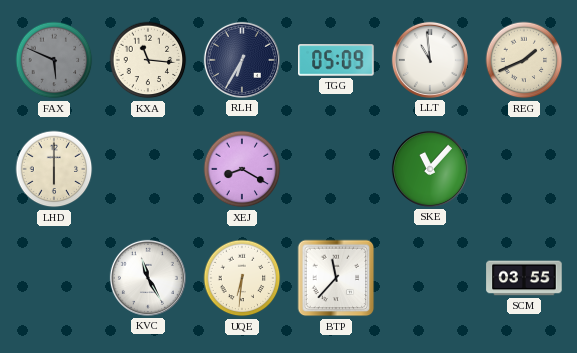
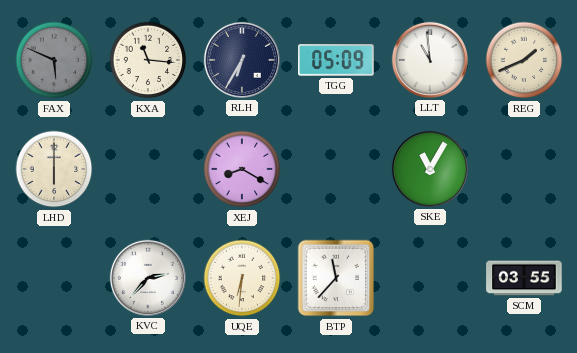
SKE: 11:07 -> 11:05 (430, 169)
KVC: 11:25 -> 2:37 (148, 278)
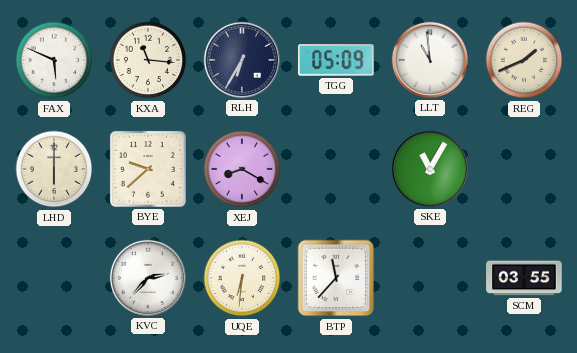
FAX dial: grey -> white (54, 60)
BYE: none -> 9:38 (148, 169)
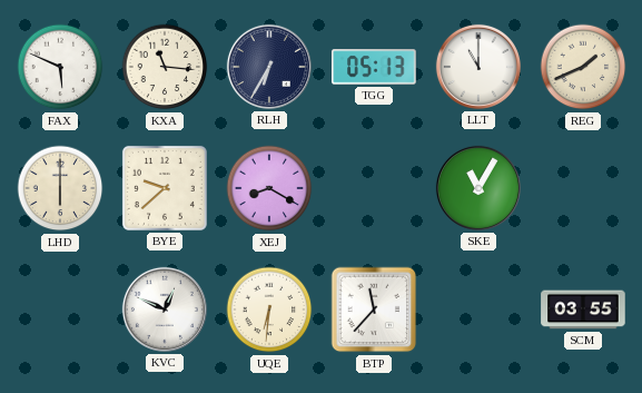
TGG: 05:09 -> 05:13 (374, 67)
LLT: 10:59 -> 11:00 (478, 67)
KVC: 2:37 -> 12:49 (165, 310)
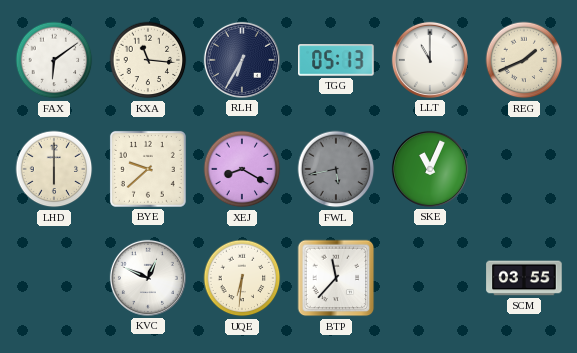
FAX: 5:49 -> 6:09 (54, 60)
FWL: none -> 5:43 (336, 169)
SKE: 11:05 -> 11:04 (430, 169)
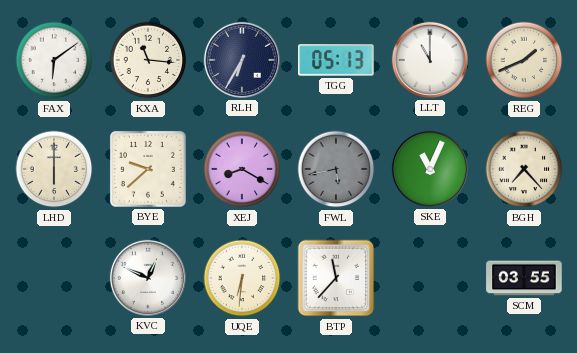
BGH: none -> 7:23 (524, 169)
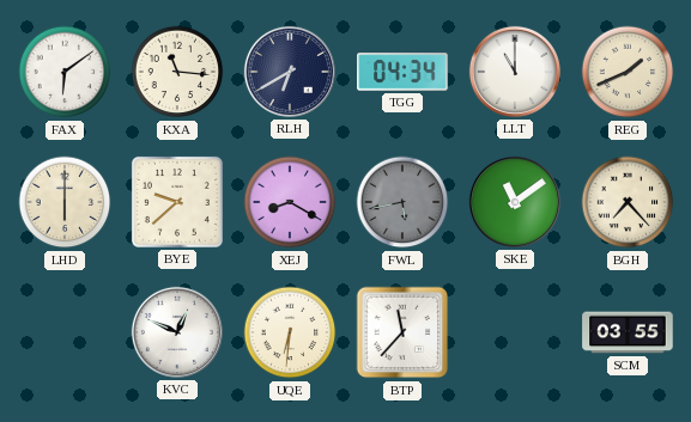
RLH: 6:35 -> 6:40 (290, 72)
TGG: 05:13 -> 04:34 (402, 72)
SKE: 11:04 -> 11:09 (515, 202)
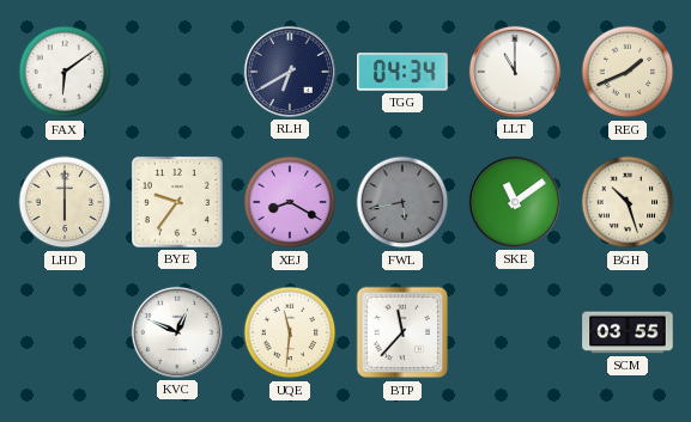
KXA: 11:16 -> none (177, 72)
BYE: 9:38 -> 9:36 (177, 202)
BGH: 7:23 -> 10:27 (628, 202)
UQE: 6:31 -> 11:31 (290, 332)
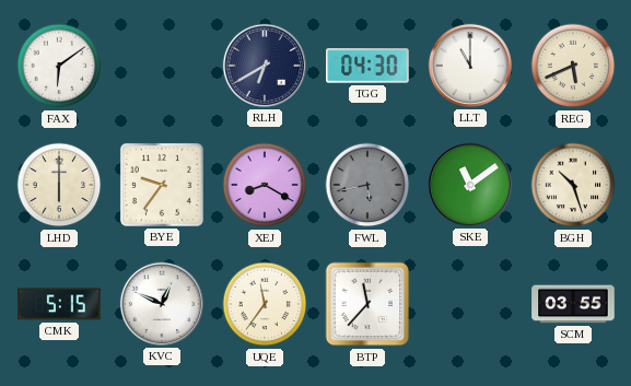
TGG: 04:34 -> 04:30 (367, 66)
REG: 1:41 -> 5:41 (573, 66)
CMK: none -> 5:15 (59, 304)
UQE: 11:31 -> 11:36 (265, 304)
